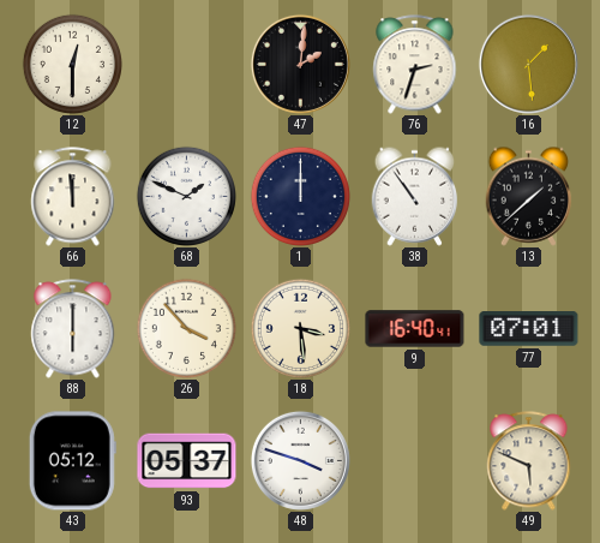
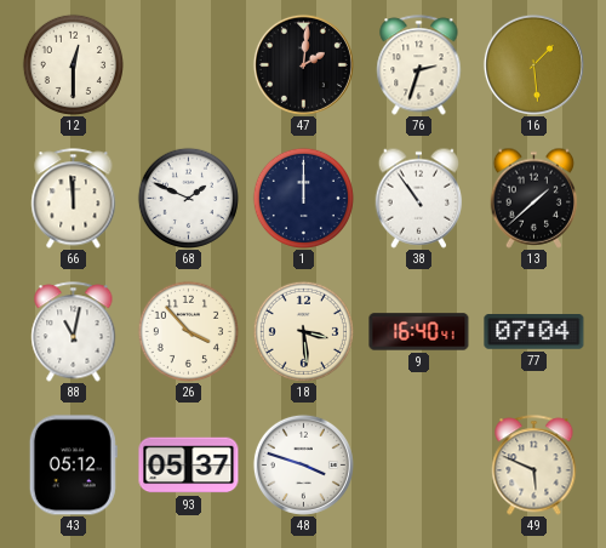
88: 6:00 -> 11:02 (74, 332)
77: 07:01 -> 07:04 (534, 332)
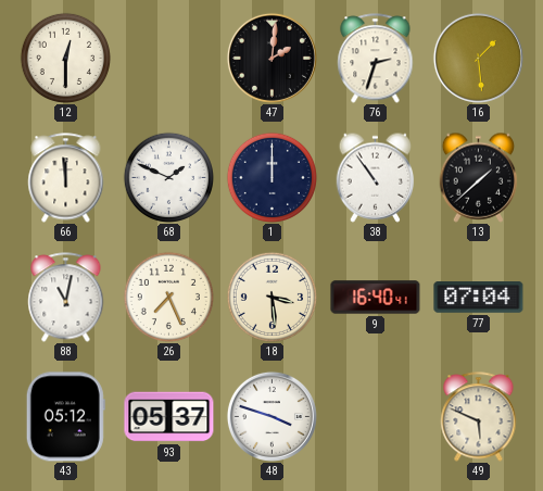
26: 3:53 -> 7:26 (168, 297)
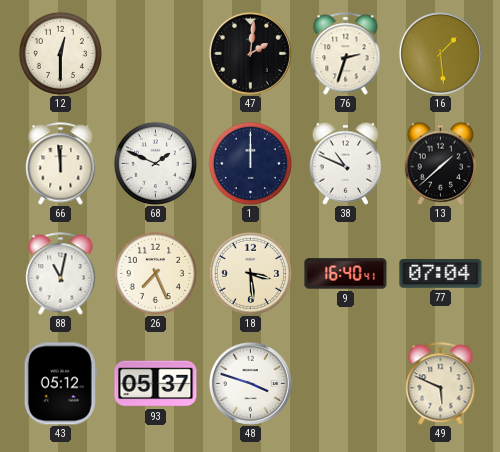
38: 10:54 -> 10:49 (346, 163)
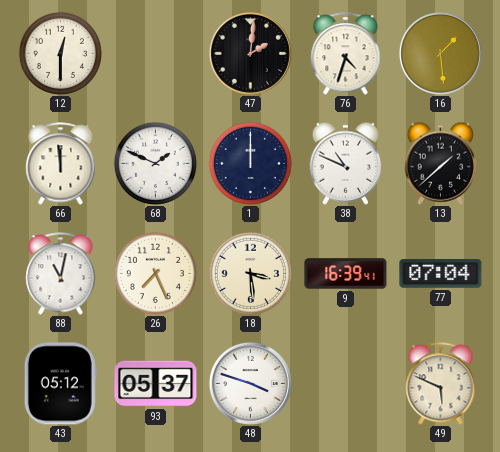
76: 2:33 -> 4:33 (346, 54)
9: 16:40 -> 16:39 (346, 274)
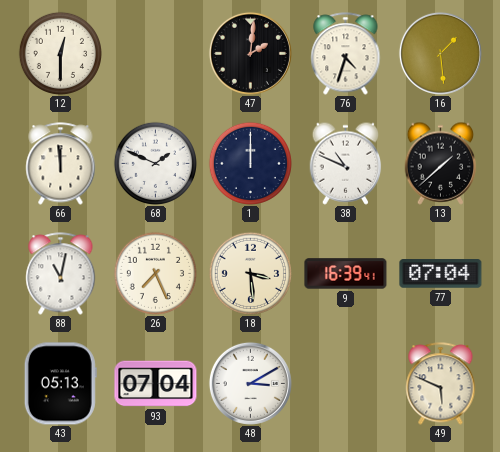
43: 05:12 -> 05:13 (60, 384)
93: 05:37 -> 07:04 (156, 384)
48: 3:48 -> 3:10 (250, 383)
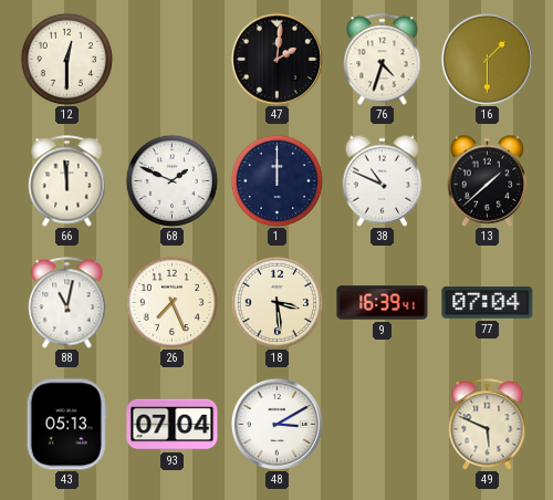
16: 1:29 -> 1:30 (487, 59)
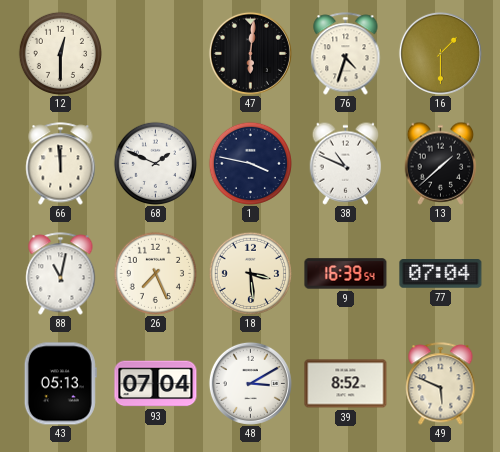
47: 2:01 -> 6:01 (250, 53)
1: 12:00 -> 3:47 (250, 163)
9: 16:39:41 -> 16:39:54 (346, 274)
39: none -> 8:52 (346, 384)
